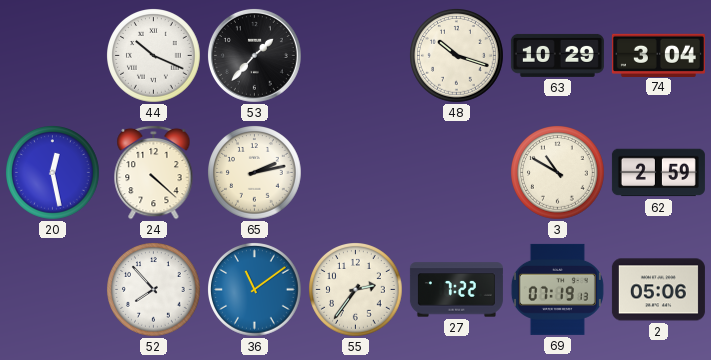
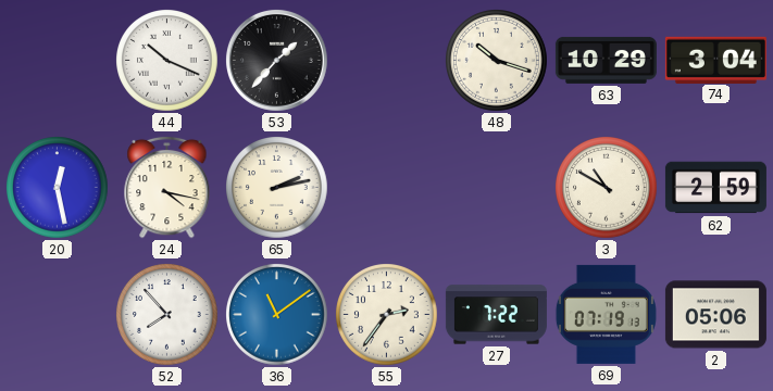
24: 4:22 -> 4:17 (167, 187)
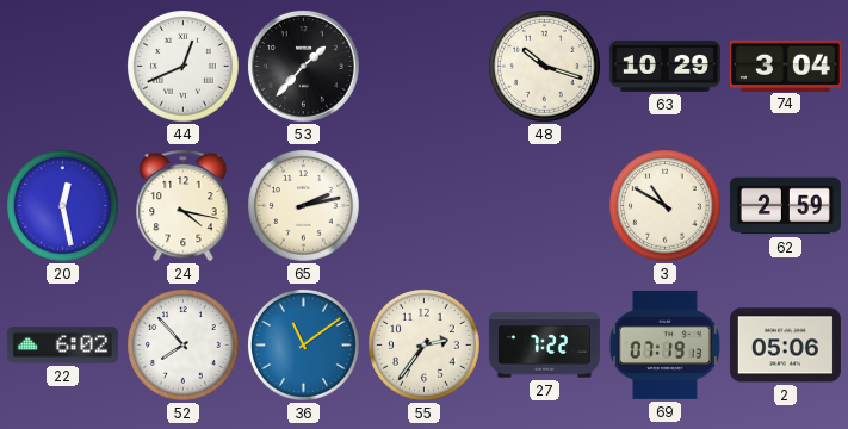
44: 10:19 -> 12:41 (184, 67)
22: none -> 6:02 (62, 346)
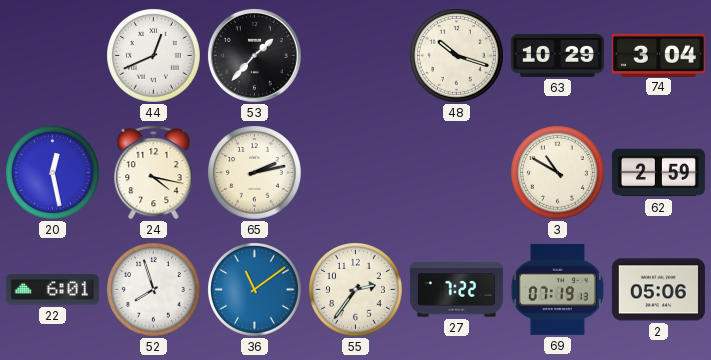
22: 6:02 -> 6:01 (52, 290)
52: 7:53 -> 7:57 (154, 290)
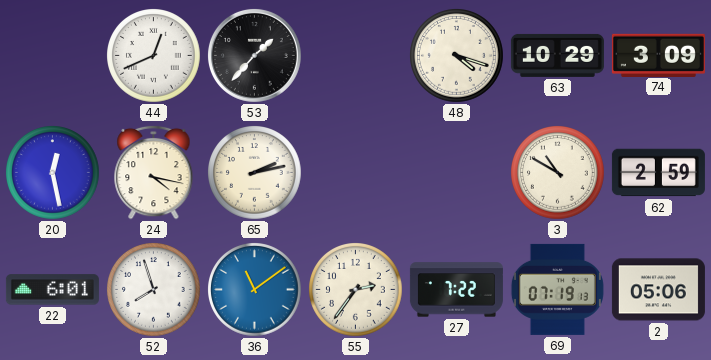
48: 10:18 -> 4:18 (457, 56)
74: 3:04 -> 3:09 (658, 55)
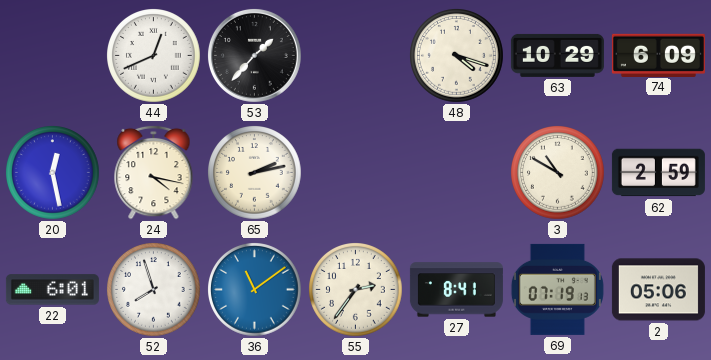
74: 3:09 -> 6:09 (658, 55)
27: 7:22 -> 8:41 (456, 290)
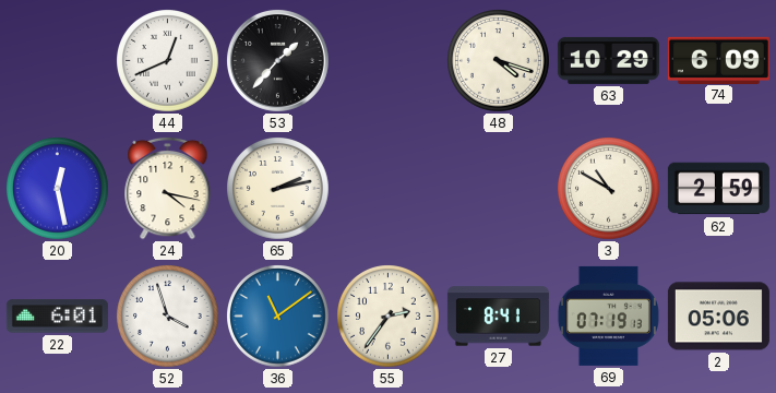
52: 7:57 -> 3:57 (168, 317)
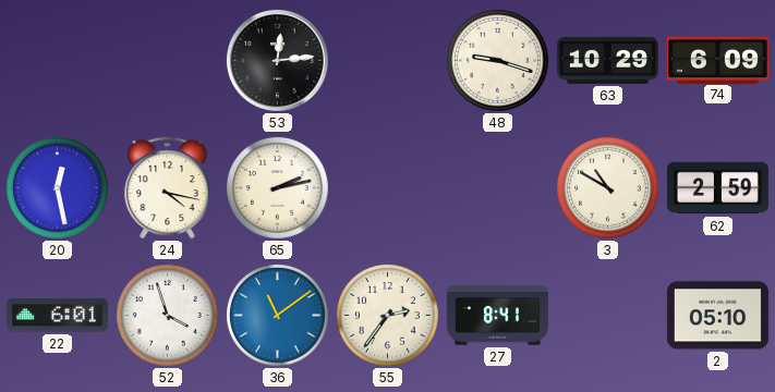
44: 12:41 -> none (168, 61)
53: 1:37 -> 12:14 (277, 60)
48: 4:18 -> 9:18 (498, 61)
69: 07:19 -> none (608, 315)
2: 05:06 -> 05:10 (717, 316)
